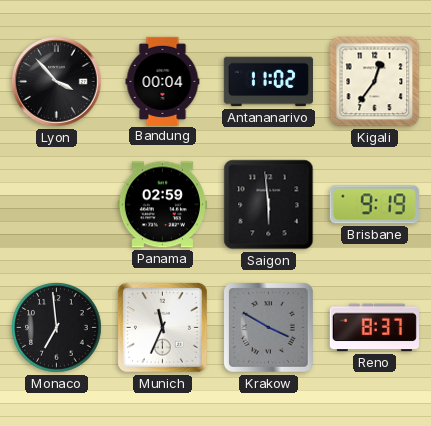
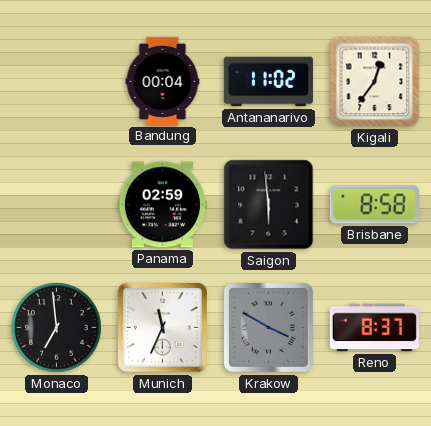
Lyon: 3:53 -> none (57, 82)
Brisbane: 9:19 -> 8:58 (374, 205)
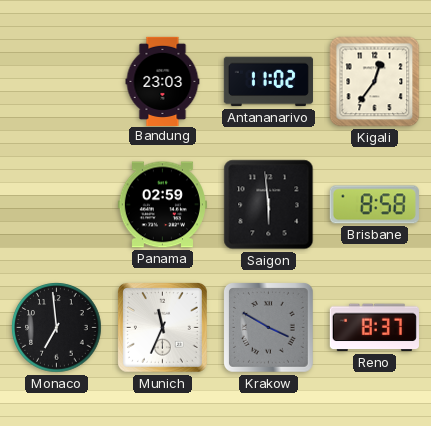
Bandung: 00:04 -> 23:03 (163, 81)
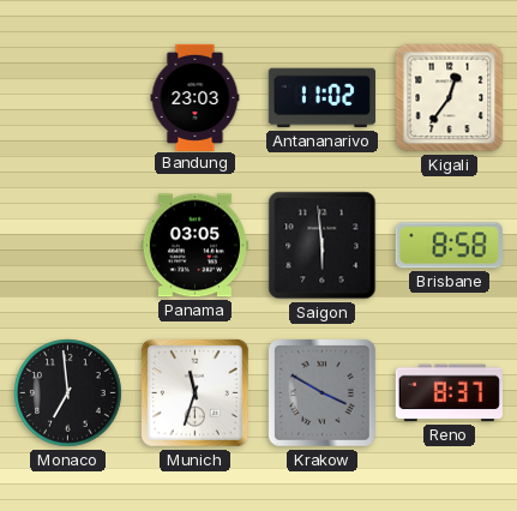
Panama: 02:59 -> 03:05 (194, 246)
Munich: 11:34 -> 11:33 (194, 392)
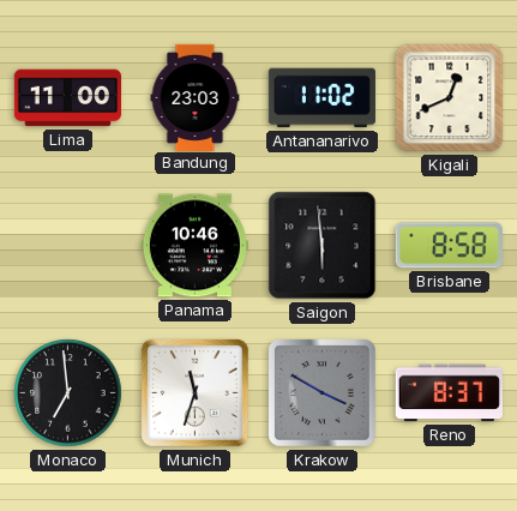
Lima: none -> 11:00 (67, 98)
Kigali: 12:36 -> 12:41 (450, 98)
Panama: 03:05 -> 10:46 (194, 246)
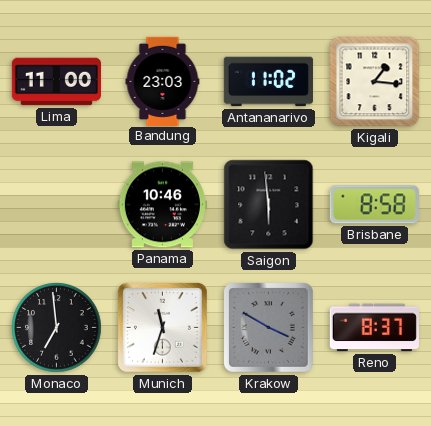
Kigali: 12:41 -> 1:16 (375, 82)
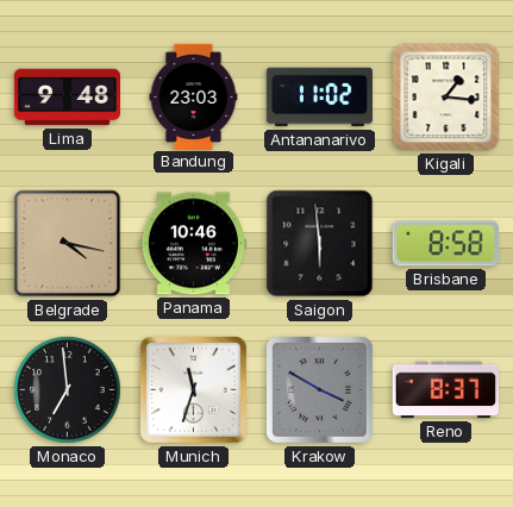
Lima: 11:00 -> 9:48 (67, 98)
Belgrade: none -> 4:17 (68, 244)
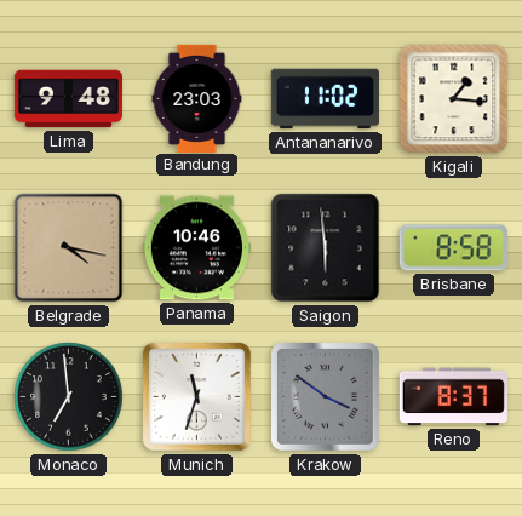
Krakow: 3:50 -> 3:51 (325, 396)
